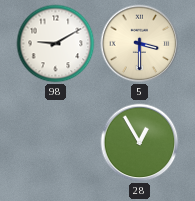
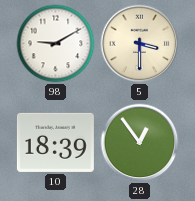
10: none -> 18:39 (55, 142)
28: 12:55 -> 12:54 (140, 143)
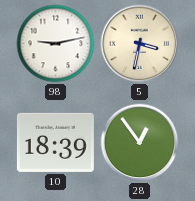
98: 9:10 -> 9:13 (56, 44)
5: 3:30 -> 3:32 (140, 44)
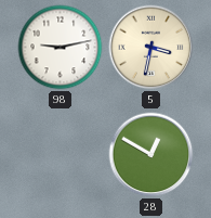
10: 18:39 -> none (55, 142)
28: 12:54 -> 12:50 (151, 155)
